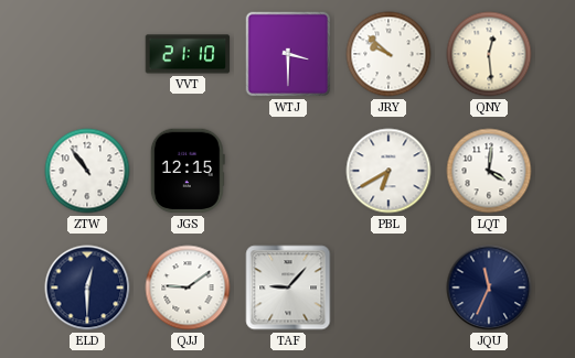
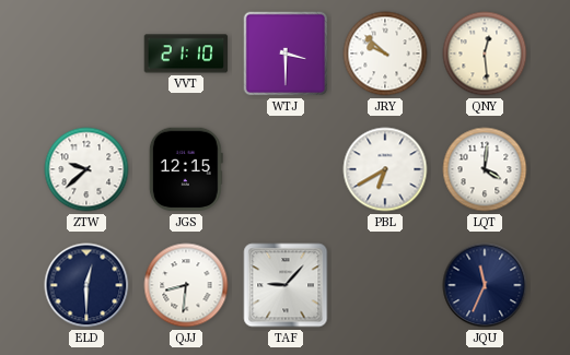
ZTW: 10:54 -> 9:38 (86, 169)
QJJ: 9:09 -> 8:31 (186, 285)
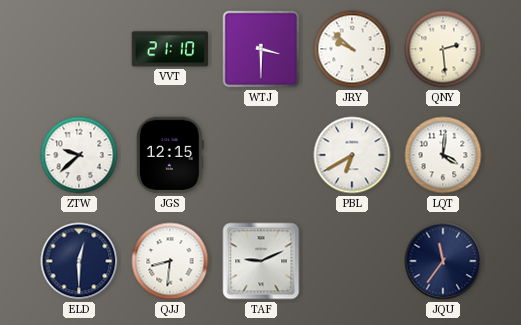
QNY: 12:29 -> 2:29 (443, 49)
TAF: 9:07 -> 9:11 (261, 261)
JQU: 11:34 -> 11:36 (443, 261)
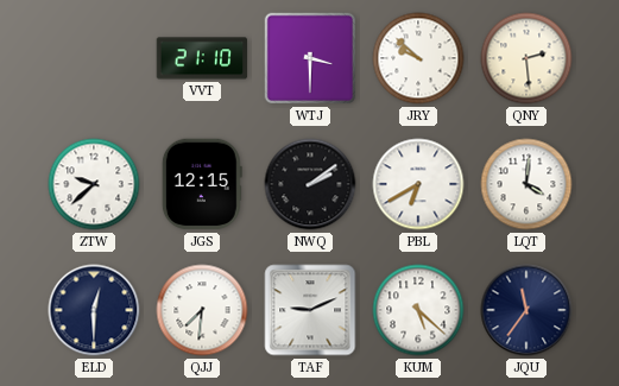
NWQ: none -> 2:09 (310, 184)
QJJ: 8:31 -> 7:31 (202, 310)
KUM: none -> 5:22 (418, 310)
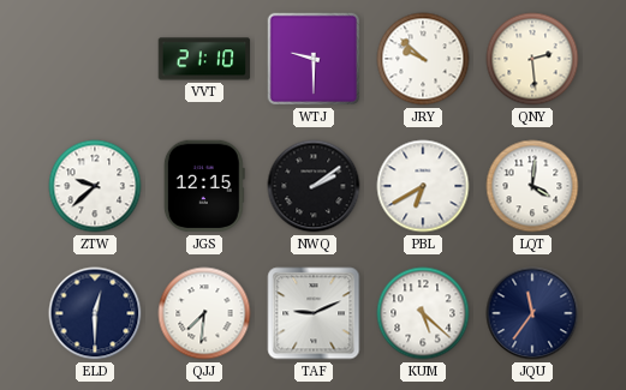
WTJ: 3:30 -> 9:30 (314, 59)
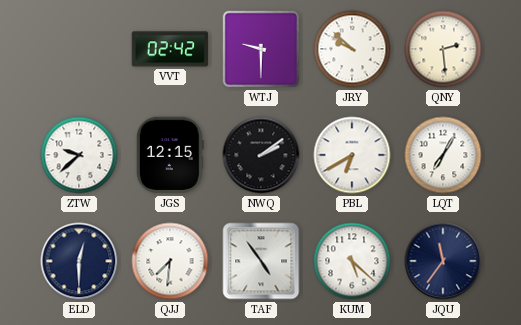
VVT: 21:10 -> 02:42 (170, 49)
LQT: 4:01 -> 7:05 (443, 155)
TAF: 9:11 -> 4:54 (261, 261)
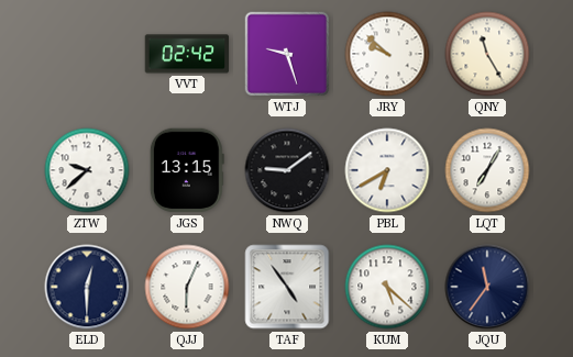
WTJ: 9:30 -> 9:27 (287, 54)
QNY: 2:29 -> 11:25 (487, 54)
JGS: 12:15 -> 13:15 (187, 170)
NWQ: 2:09 -> 9:09 (287, 170)
QJJ: 7:31 -> 6:04 (187, 287)
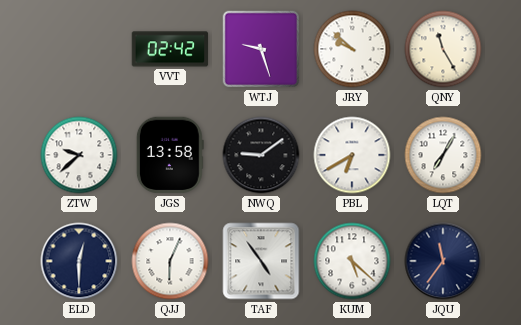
JGS: 13:15 -> 13:58 (170, 155)
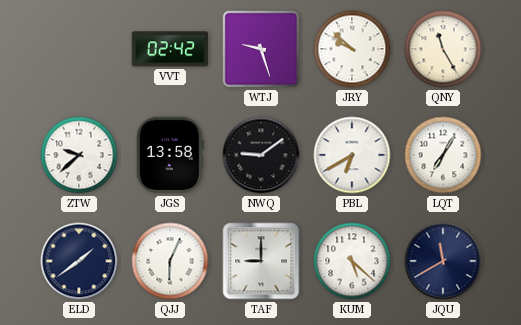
ELD: 12:30 -> 1:39 (79, 261)
TAF: 4:54 -> 9:00 (261, 261)
JQU: 11:36 -> 11:40 (443, 261)
